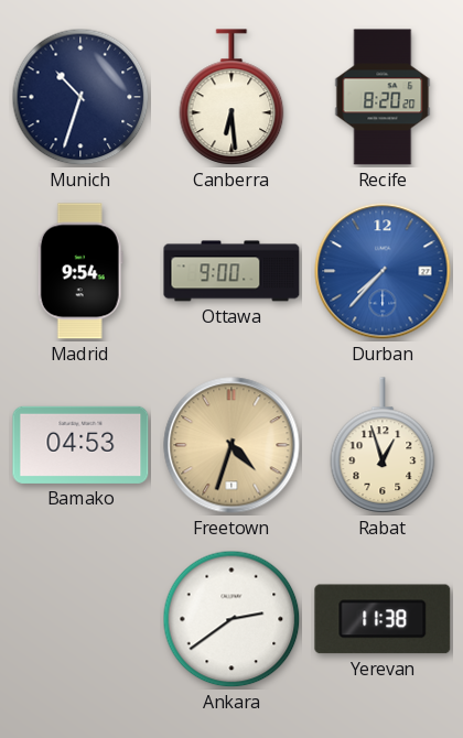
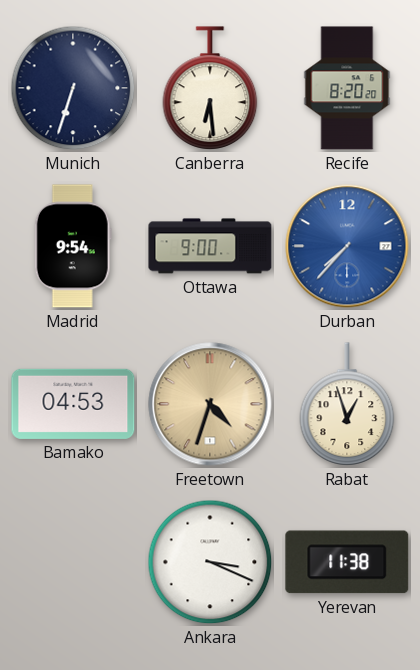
Munich: 10:33 -> 6:33 (73, 88)
Ankara: 2:39 -> 3:19 (210, 562)
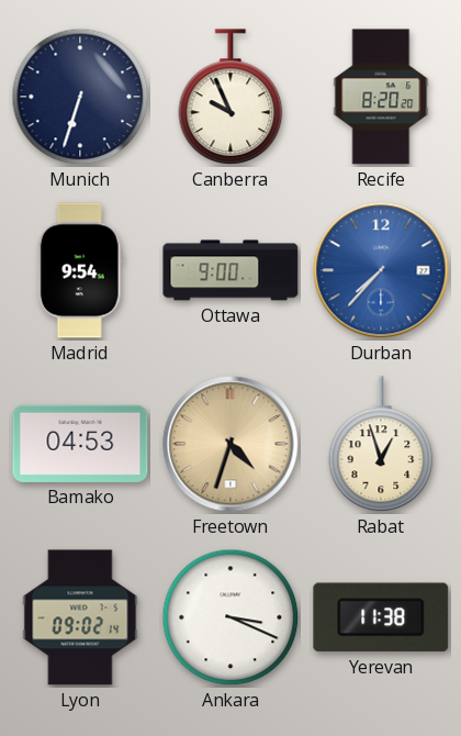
Canberra: 6:29 -> 9:56 (231, 97)
Lyon: none -> 09:02 (80, 617)
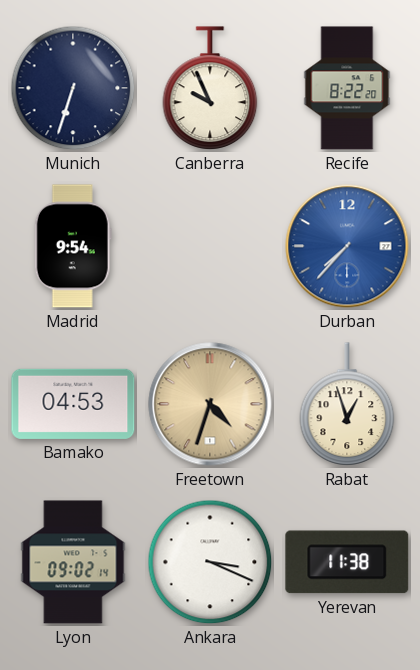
Recife: 8:20 -> 8:22 (347, 88)
Ottawa: 9:00 -> none (231, 270)
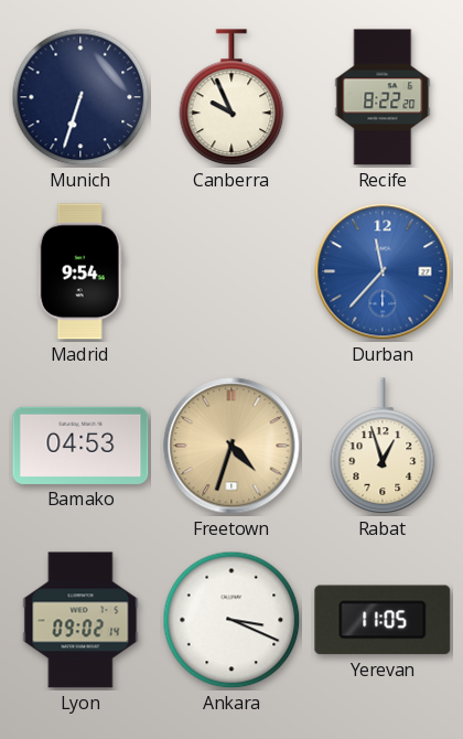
Durban: 7:37 -> 11:37 (383, 271)
Yerevan: 11:38 -> 11:05 (383, 620)
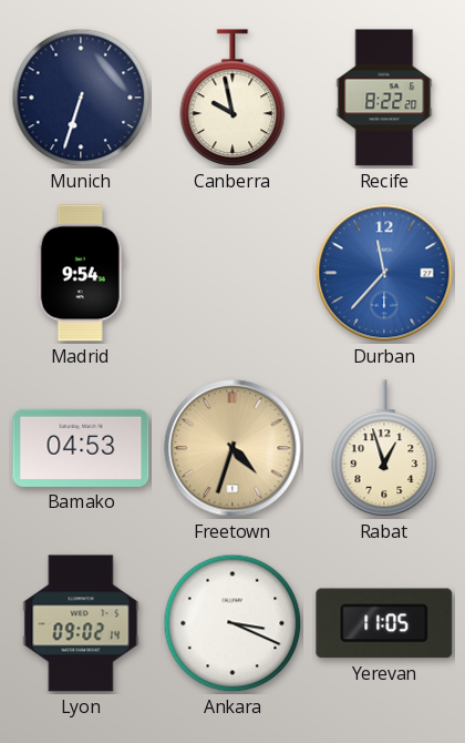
Canberra: 9:56 -> 9:58 (232, 98)
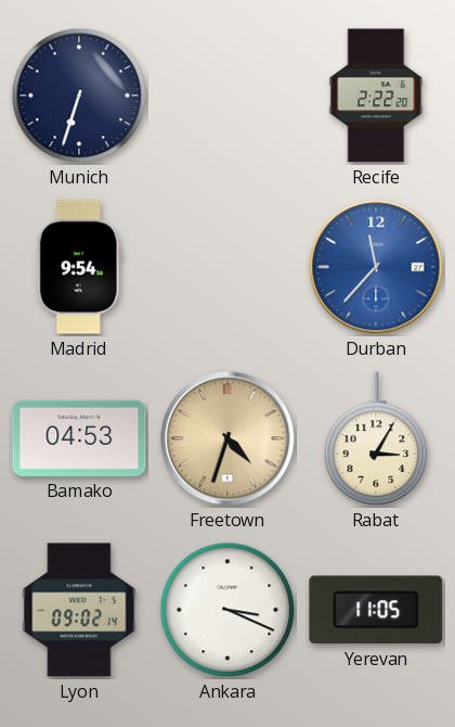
Canberra: 9:58 -> none (232, 98)
Recife: 8:22 -> 2:22 (376, 95)
Rabat: 12:57 -> 3:05 (376, 438)
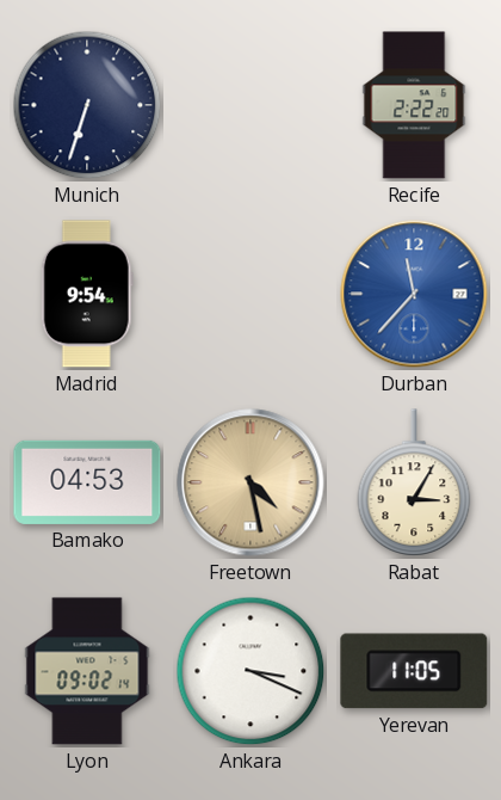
Freetown: 4:33 -> 4:28 (250, 482)
